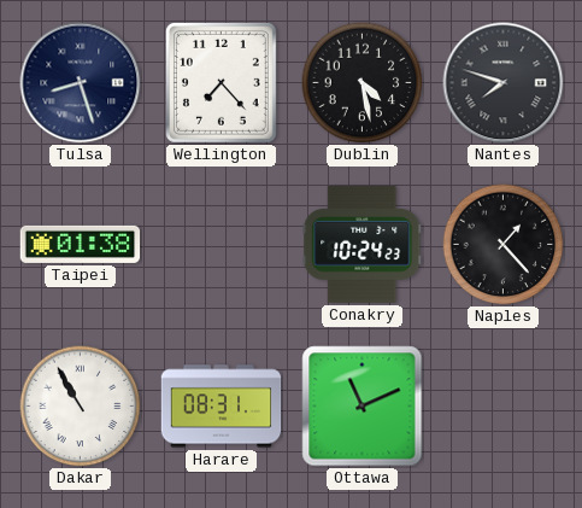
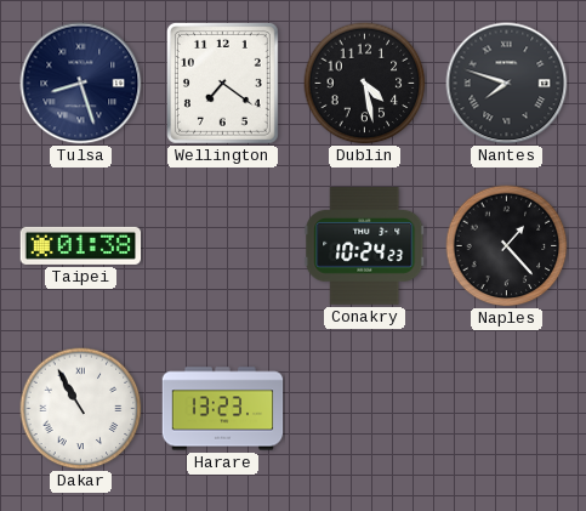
Wellington: 7:23 -> 7:21 (222, 83)
Harare: 08:31 -> 13:23 (223, 409)
Ottawa: 11:11 -> none (363, 407)
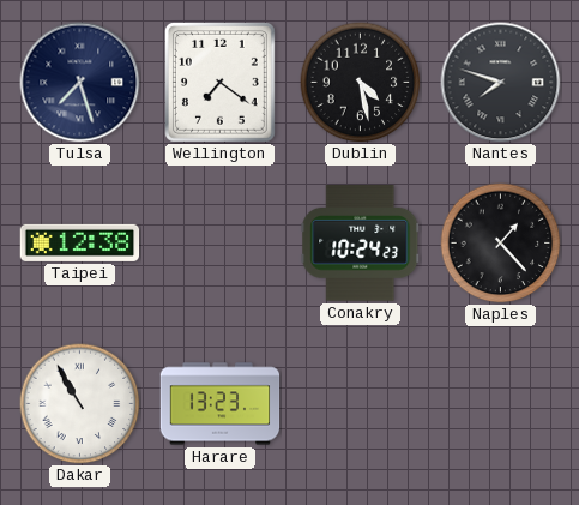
Tulsa: 8:27 -> 7:27 (80, 83)
Taipei: 01:38 -> 12:38 (80, 242)
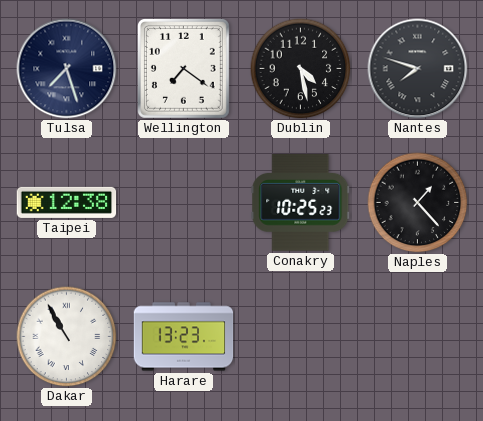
Conakry: 10:24 -> 10:25 (301, 203)
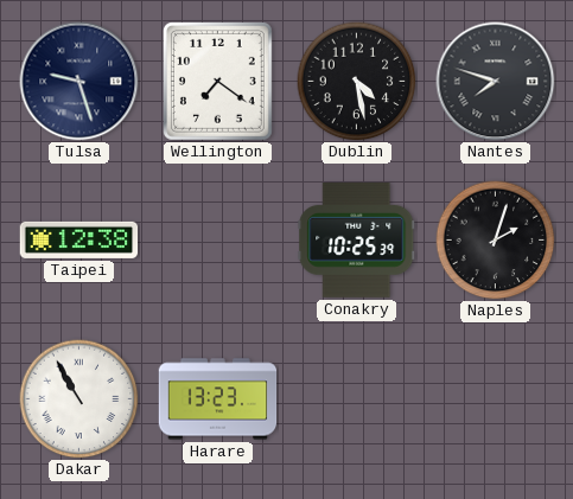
Tulsa: 7:27 -> 9:27 (79, 82)
Conakry: 10:25:23 -> 10:25:39 (357, 241)
Naples: 1:23 -> 2:03 (496, 241)
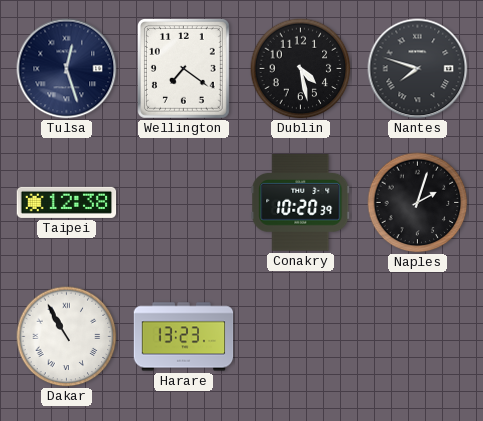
Tulsa: 9:27 -> 12:27 (67, 69)
Conakry: 10:25 -> 10:20 (301, 203)
